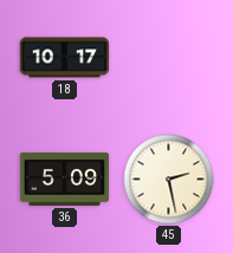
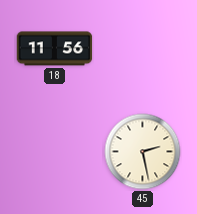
18: 10:17 -> 11:56 (55, 49)
36: 5:09 -> none (65, 179)
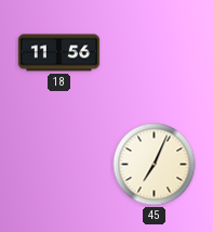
45: 2:28 -> 7:04 (155, 165)
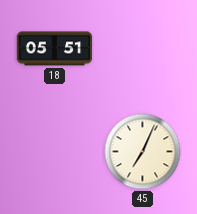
18: 11:56 -> 05:51 (55, 49)
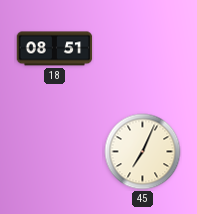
18: 05:51 -> 08:51 (55, 49)
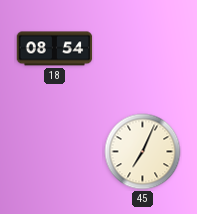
18: 08:51 -> 08:54 (55, 49)
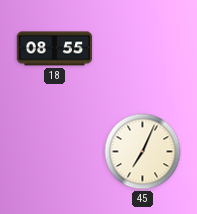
18: 08:54 -> 08:55 (55, 49)
